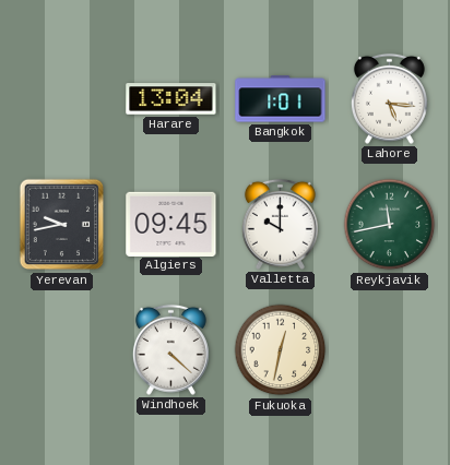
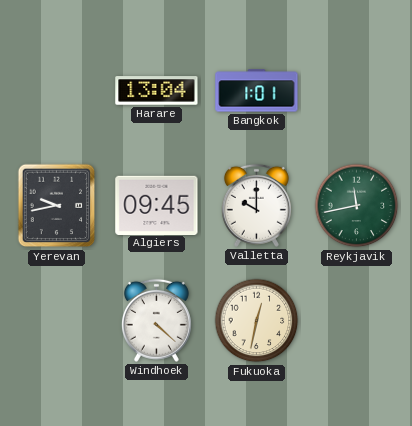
Lahore: 5:16 -> none (389, 98)
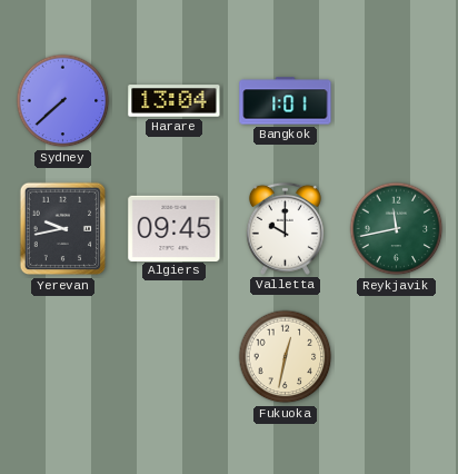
Sydney: none -> 7:38 (63, 101)
Windhoek: 4:22 -> none (156, 320)
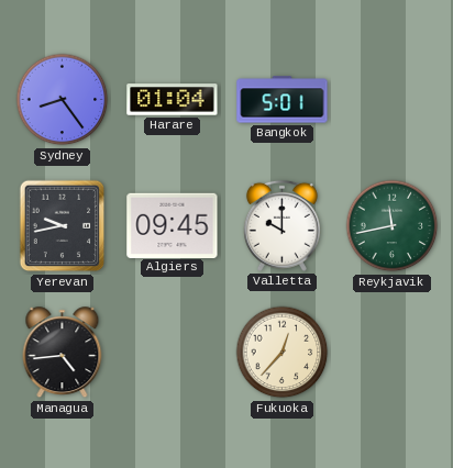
Sydney: 7:38 -> 8:24 (63, 100)
Harare: 13:04 -> 01:04 (173, 100)
Bangkok: 1:01 -> 5:01 (283, 100)
Managua: none -> 4:44 (63, 353)
Fukuoka: 12:32 -> 12:37 (283, 353)
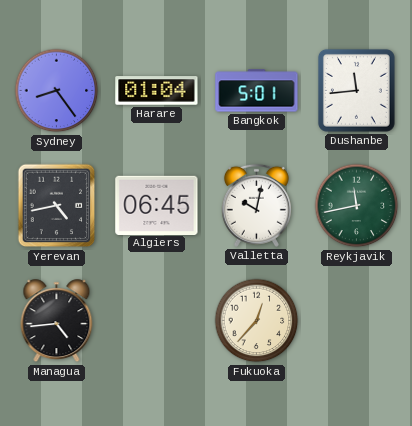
Dushanbe: none -> 11:44 (356, 90)
Yerevan: 9:43 -> 4:43 (57, 206)
Algiers: 09:45 -> 06:45 (157, 205)
Valletta: 10:00 -> 10:02 (256, 205)
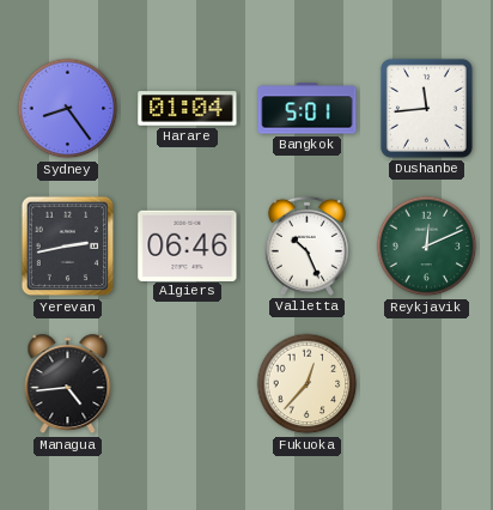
Yerevan: 4:43 -> 2:43 (68, 247)
Algiers: 06:45 -> 06:46 (188, 245)
Valletta: 10:02 -> 10:26 (306, 245)
Reykjavik: 11:43 -> 12:11 (427, 247)
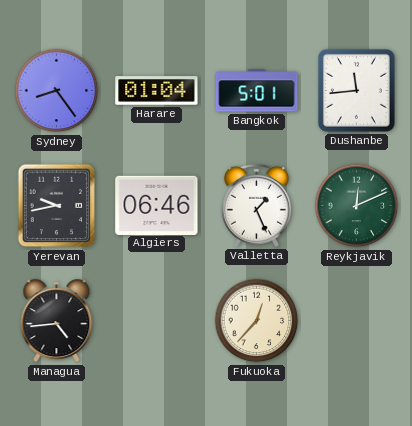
Yerevan: 2:43 -> 9:43 (57, 206)
Valletta: 10:26 -> 1:26 (256, 205)
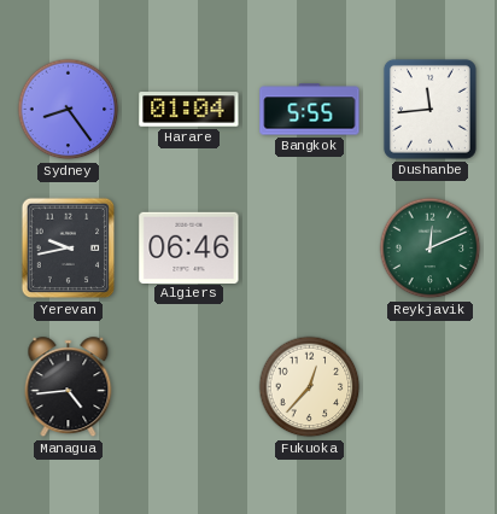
Bangkok: 5:01 -> 5:55 (310, 110)
Valletta: 1:26 -> none (256, 205)
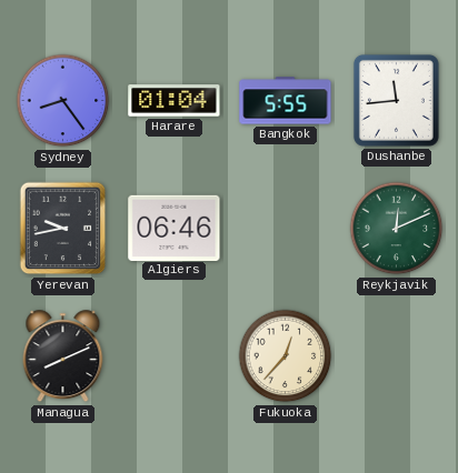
Managua: 4:44 -> 8:11 (63, 356)
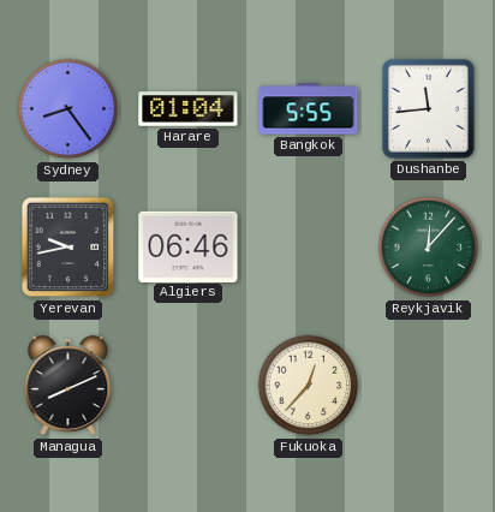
Reykjavik: 12:11 -> 12:07 (429, 248)
